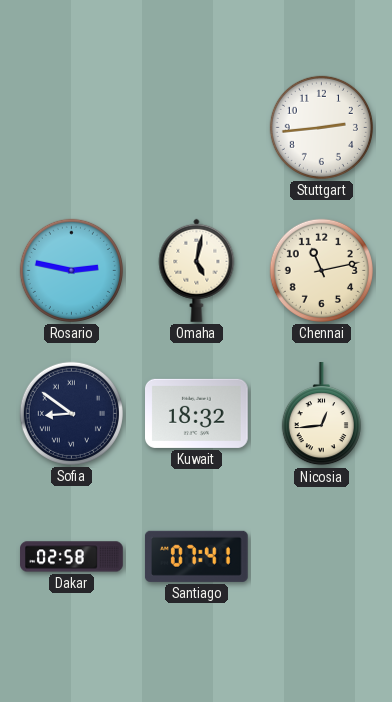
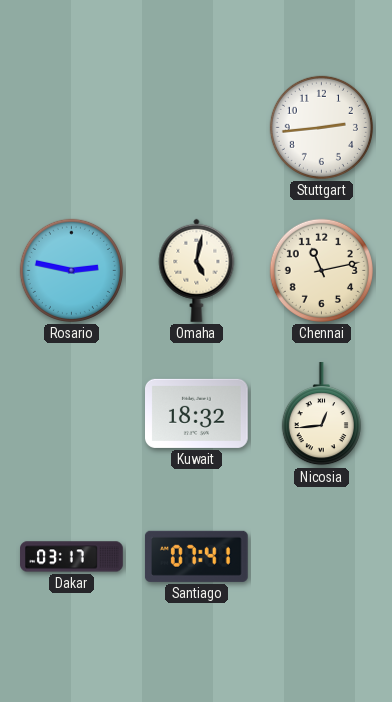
Sofia: 8:51 -> none (71, 413)
Dakar: 02:58 -> 03:17 (72, 557)
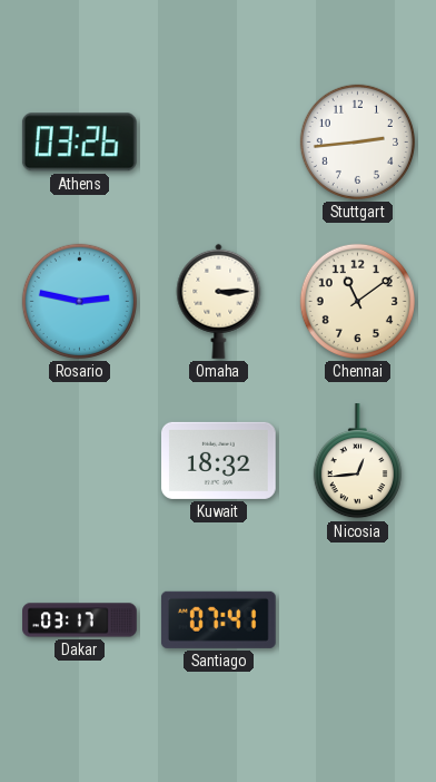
Athens: none -> 03:26 (79, 143)
Omaha: 5:02 -> 3:15 (219, 301)
Chennai: 11:13 -> 11:09 (357, 301)
